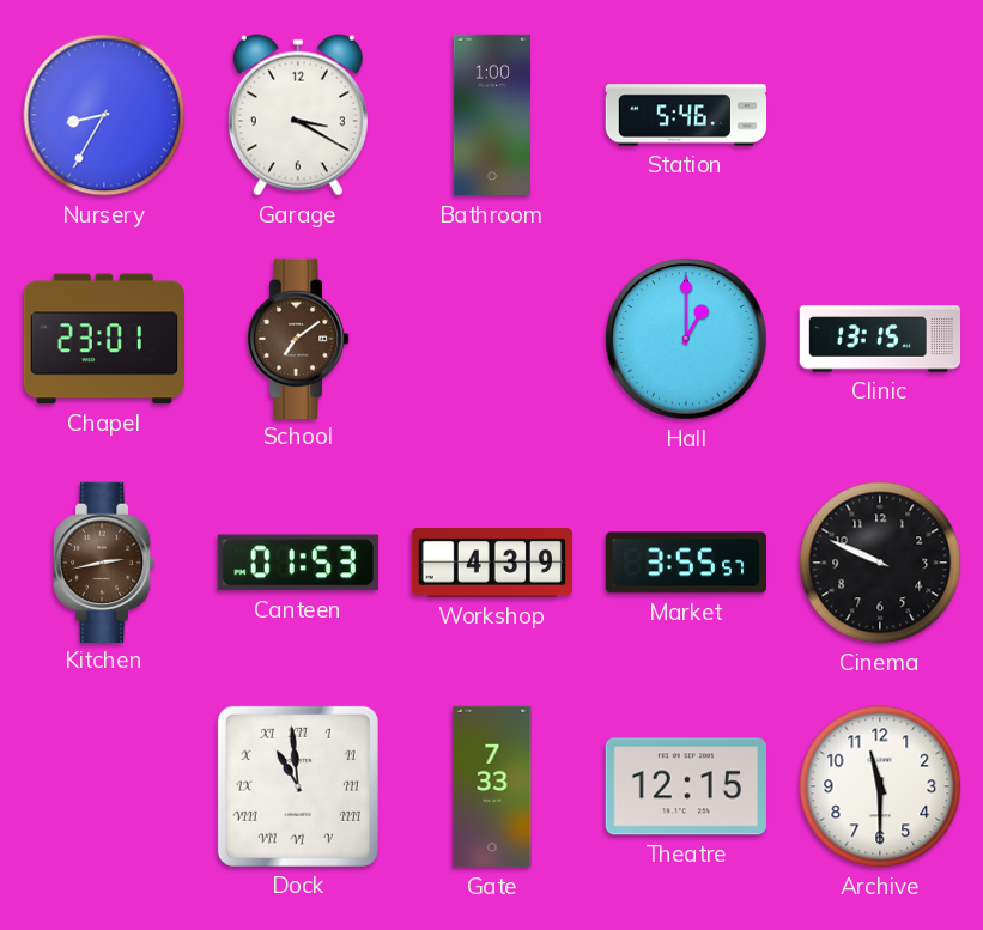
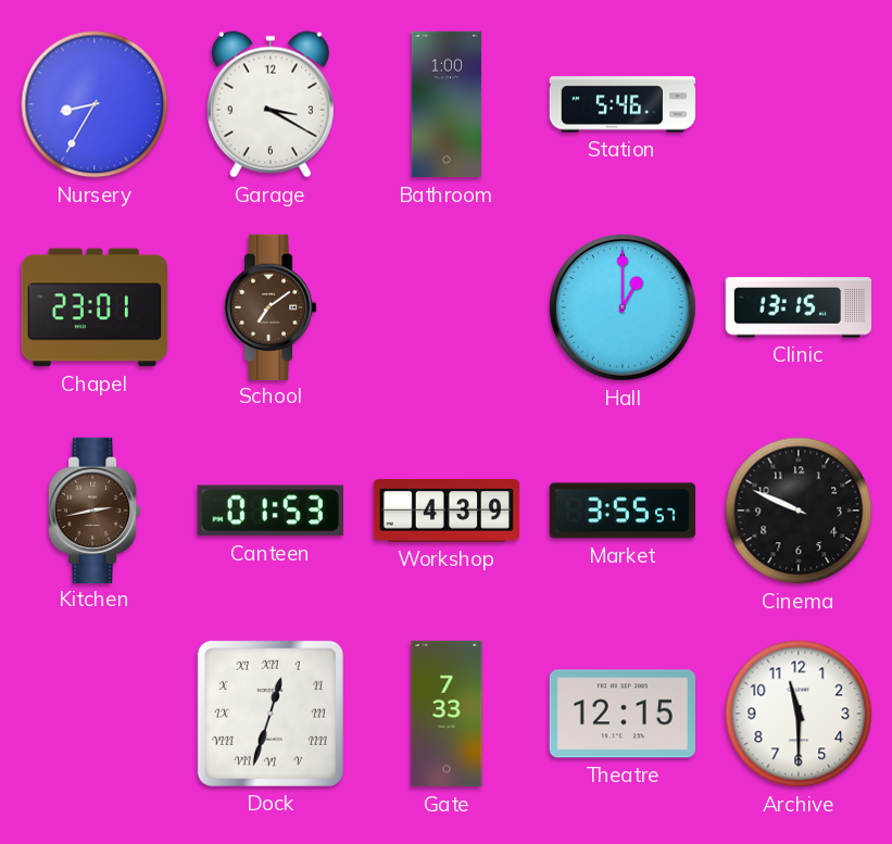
Dock: 10:59 -> 12:33 (271, 714)
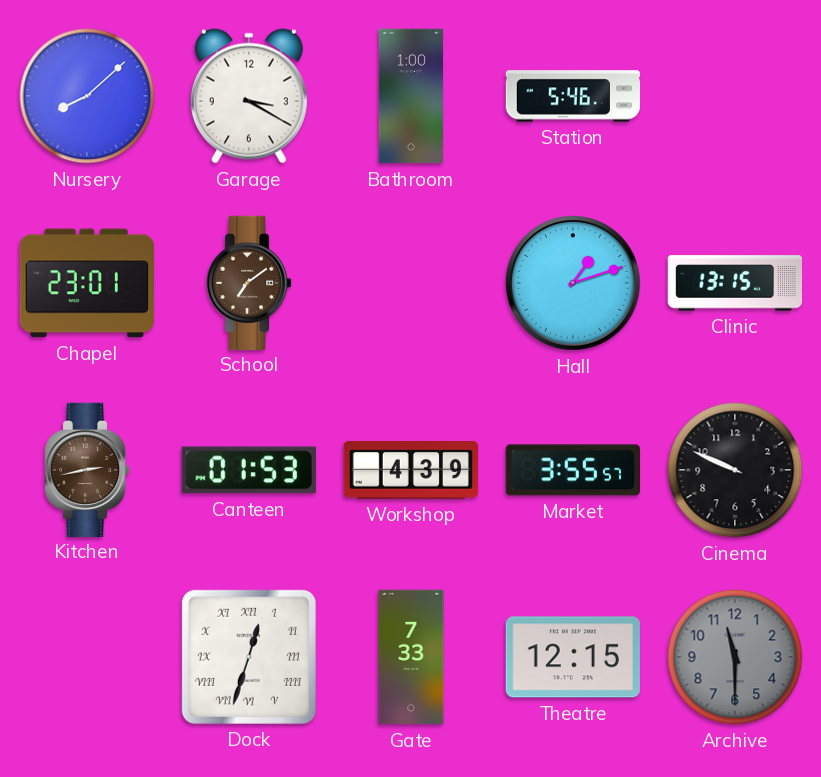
Nursery: 8:35 -> 8:08 (87, 96)
Hall: 1:00 -> 1:12 (573, 283)
Archive dial: white -> grey (735, 657)
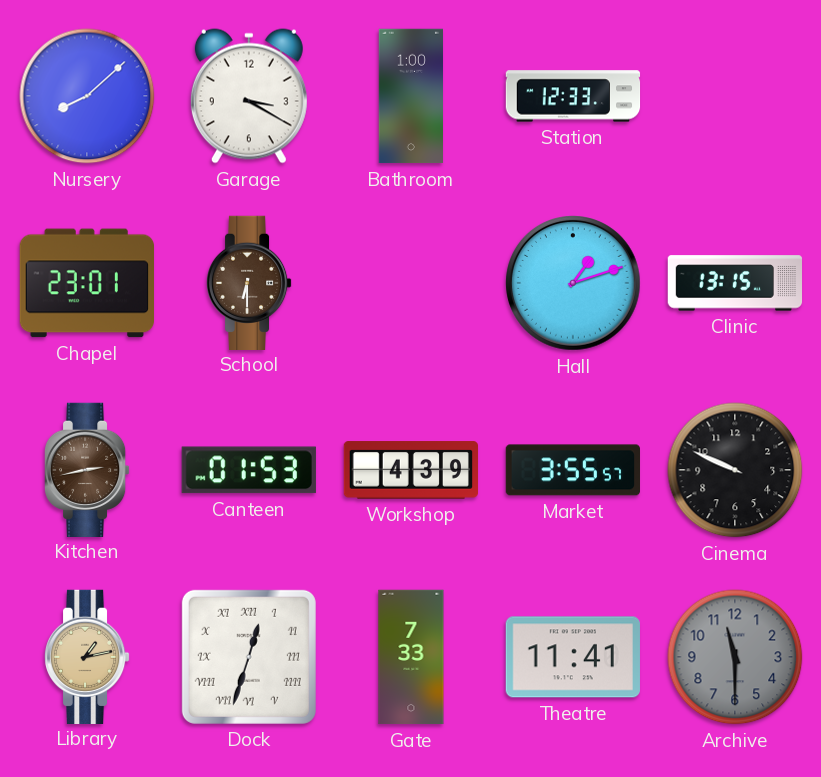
Station: 5:46 -> 12:33 (573, 96)
School: 7:09 -> 6:30 (249, 282)
Library: none -> 1:13 (87, 656)
Theatre: 12:15 -> 11:41 (573, 657)
